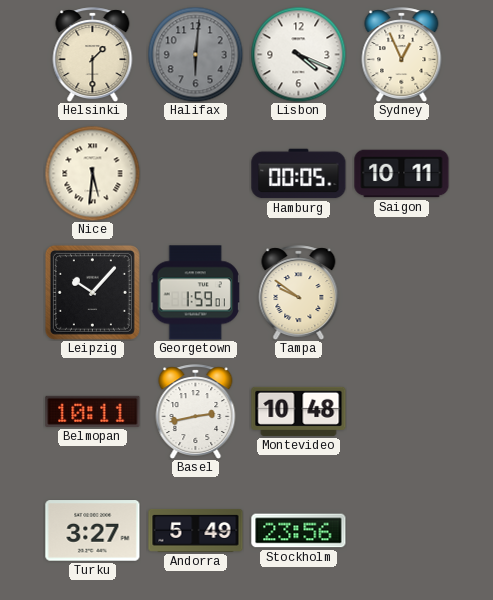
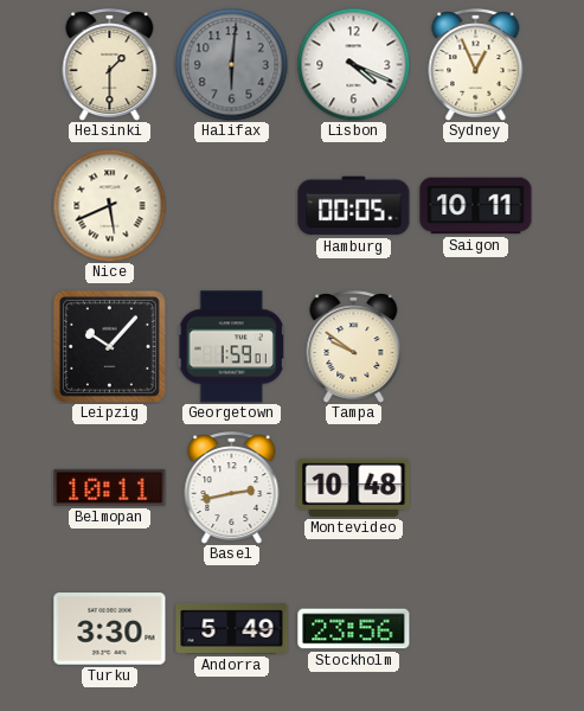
Nice: 5:31 -> 5:41 (109, 205)
Turku: 3:27 -> 3:30 (110, 629)
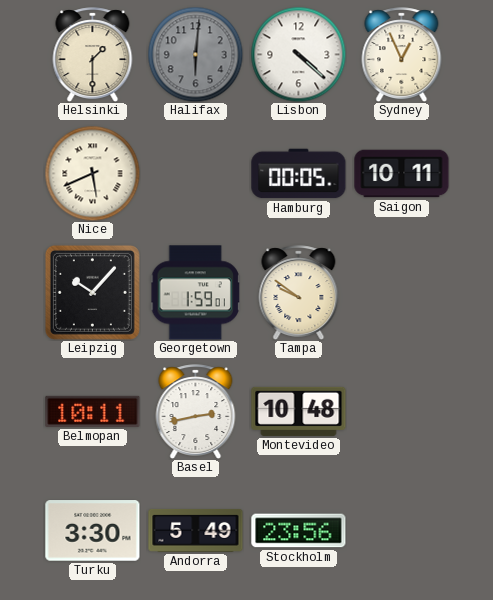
Lisbon: 4:19 -> 4:22 (298, 54)
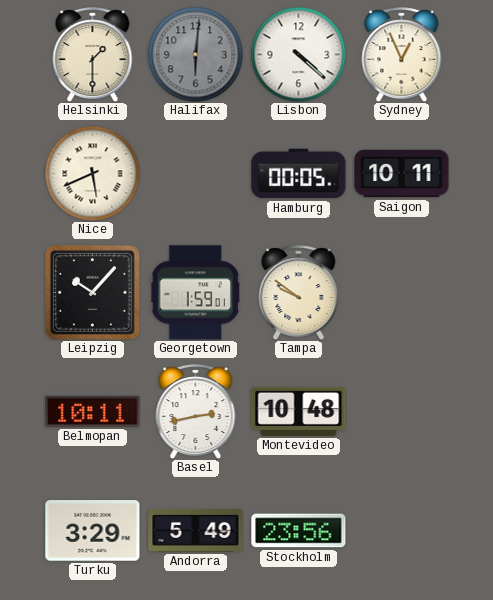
Turku: 3:30 -> 3:29 (93, 531)
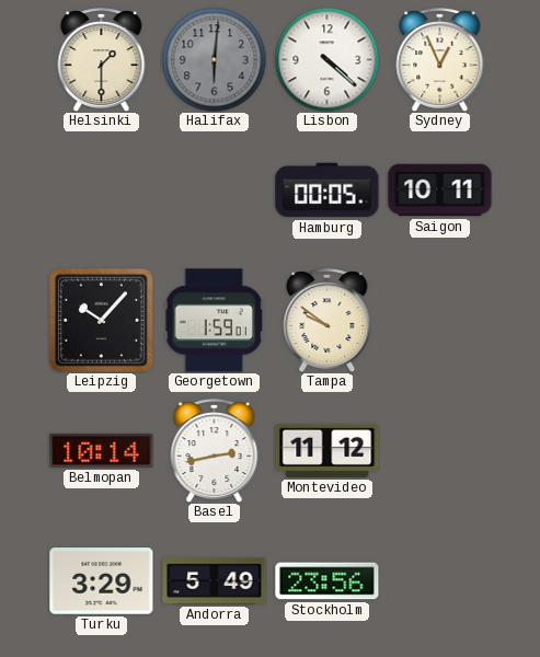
Nice: 5:41 -> none (92, 173)
Belmopan: 10:11 -> 10:14 (102, 450)
Montevideo: 10:48 -> 11:12 (328, 450)
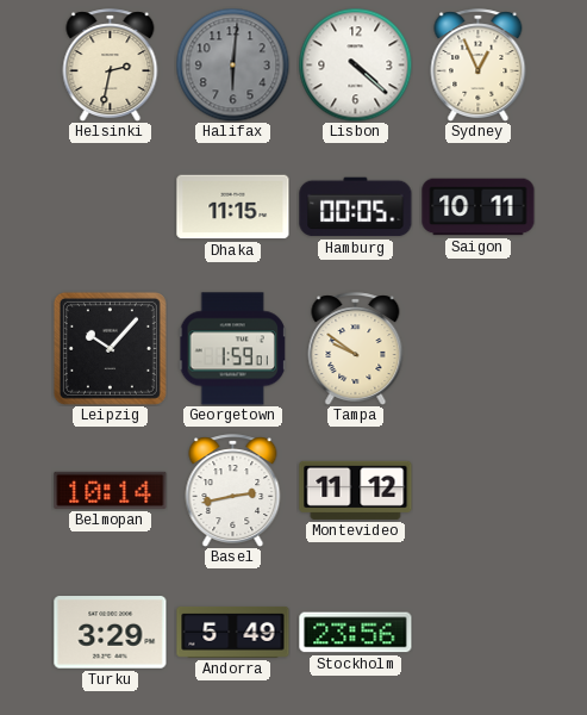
Helsinki: 1:30 -> 2:32 (111, 66)
Dhaka: none -> 11:15 (233, 207)
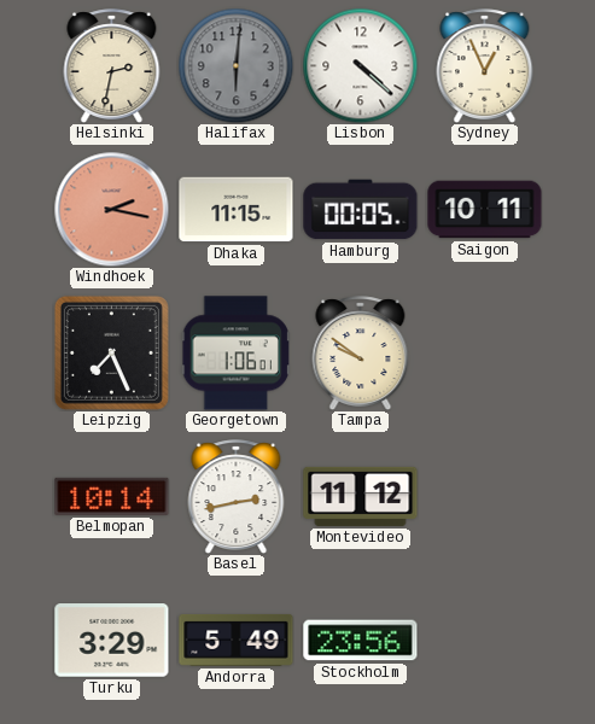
Windhoek: none -> 2:17 (111, 209)
Leipzig: 10:07 -> 7:26 (111, 352)
Georgetown: 1:59 -> 1:06 (235, 354)
